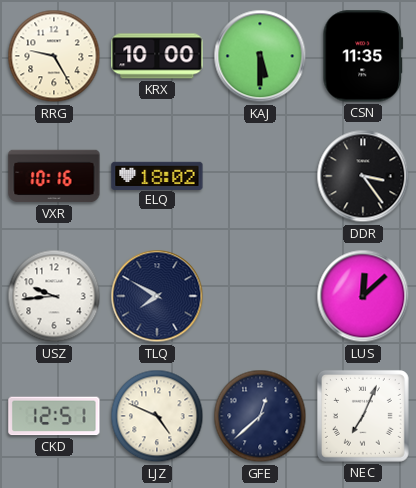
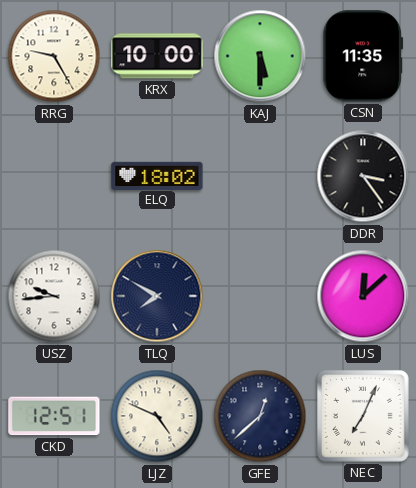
VXR: 10:16 -> none (54, 176)
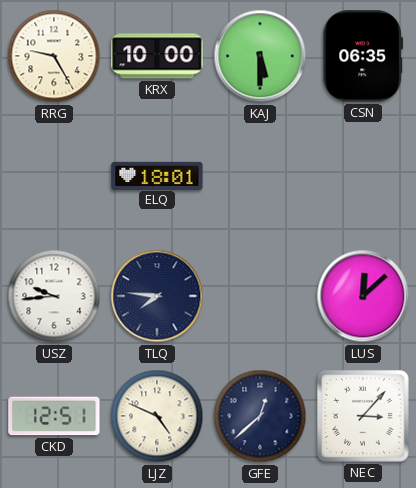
CSN: 11:35 -> 06:35 (363, 56)
ELQ: 18:02 -> 18:01 (157, 175)
DDR: 3:24 -> none (363, 176)
TLQ: 7:50 -> 7:46 (157, 296)
NEC: 7:04 -> 3:07 (363, 416)
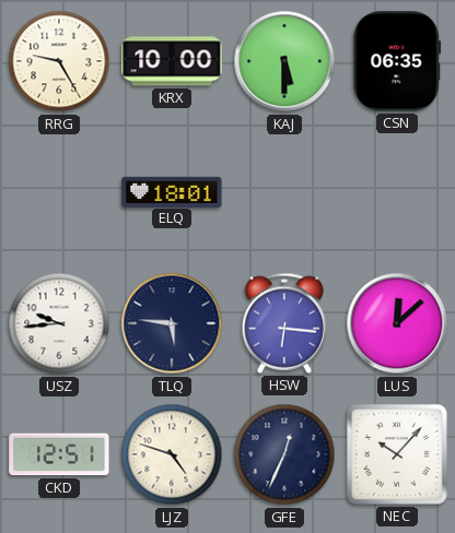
TLQ: 7:46 -> 5:46 (172, 323)
HSW: none -> 6:16 (283, 323)
LJZ: 4:49 -> 4:48 (172, 454)
GFE: 12:38 -> 12:34 (284, 454)
NEC: 3:07 -> 10:07 (397, 454)
